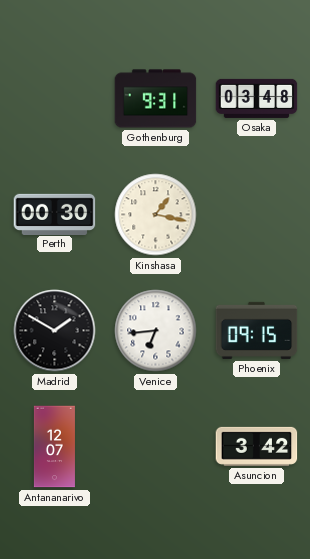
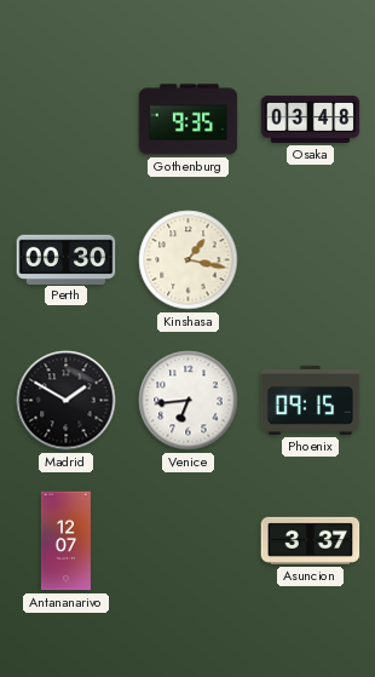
Gothenburg: 9:31 -> 9:35 (189, 120)
Asuncion: 3:42 -> 3:37 (311, 540)
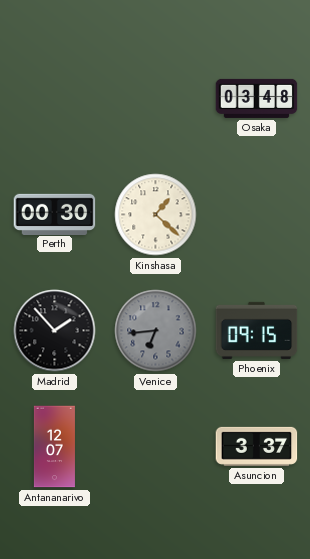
Gothenburg: 9:35 -> none (189, 120)
Kinshasa: 1:17 -> 1:22 (156, 215)
Madrid: 1:50 -> 1:53 (55, 331)
Venice dial: white -> grey (156, 331)
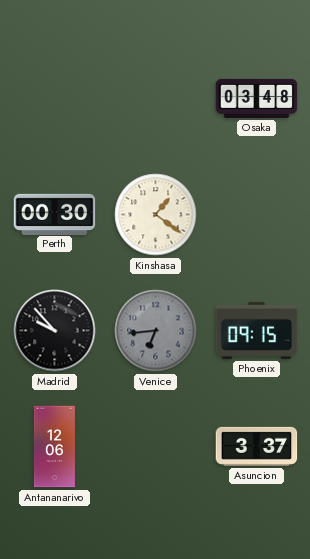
Kinshasa: 1:22 -> 1:21 (156, 215)
Madrid: 1:53 -> 9:53 (55, 331)
Antananarivo: 12:07 -> 12:06 (54, 447)
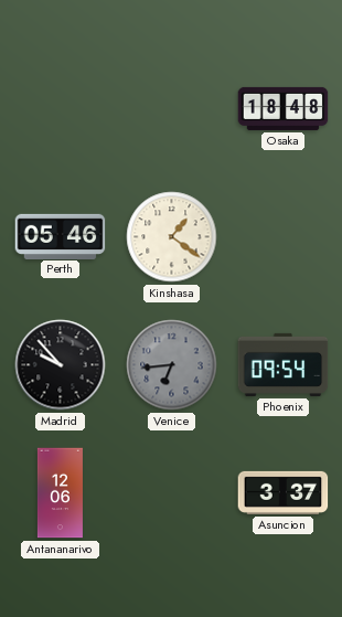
Osaka: 03:48 -> 18:48 (284, 108)
Perth: 00:30 -> 05:46 (61, 236)
Phoenix: 09:15 -> 09:54 (284, 364)
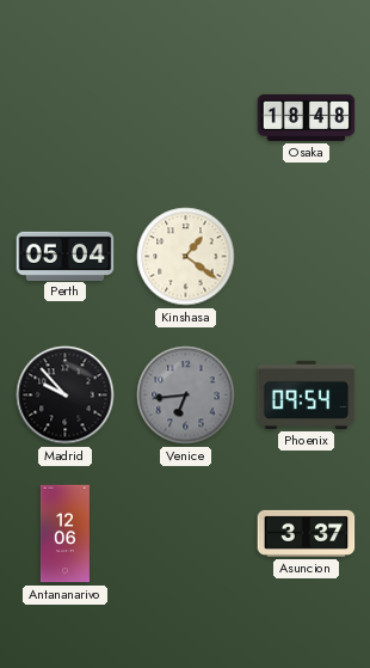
Perth: 05:46 -> 05:04 (66, 256)
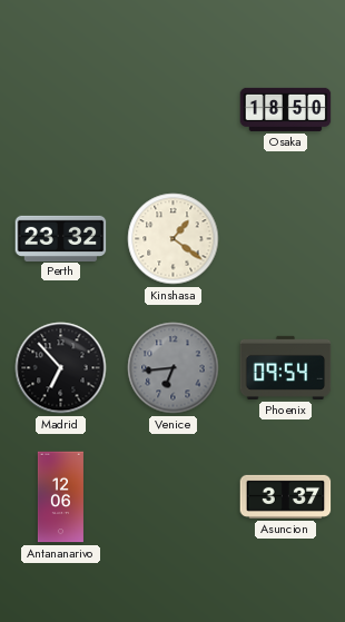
Osaka: 18:48 -> 18:50 (286, 109)
Perth: 05:04 -> 23:32 (61, 238)
Madrid: 9:53 -> 6:53 (61, 368)
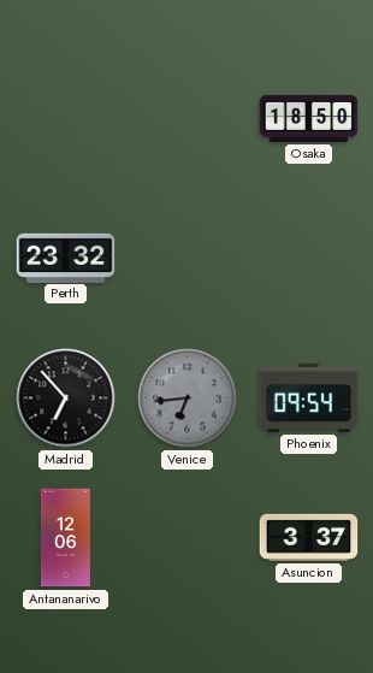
Kinshasa: 1:21 -> none (174, 239)
